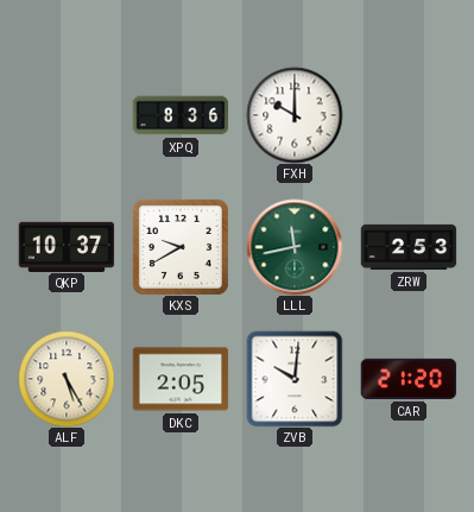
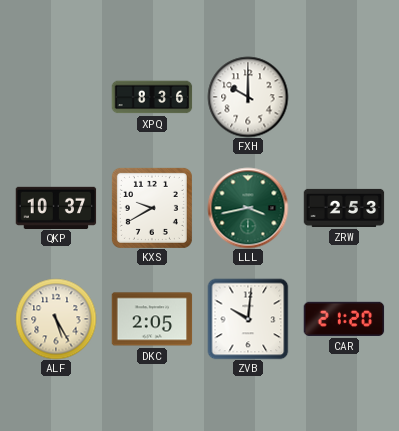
LLL: 11:43 -> 3:43 (248, 208)
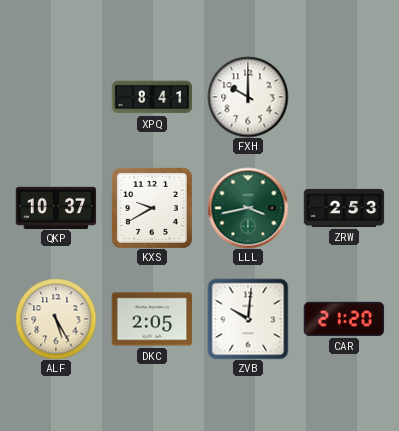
XPQ: 8:36 -> 8:41 (152, 97)
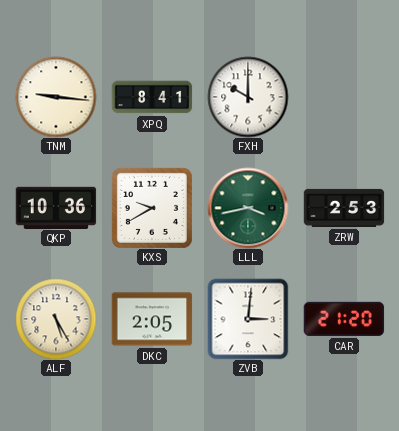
TNM: none -> 9:16 (56, 97)
QKP: 10:37 -> 10:36 (56, 207)
ZVB: 10:01 -> 3:01 (248, 319)
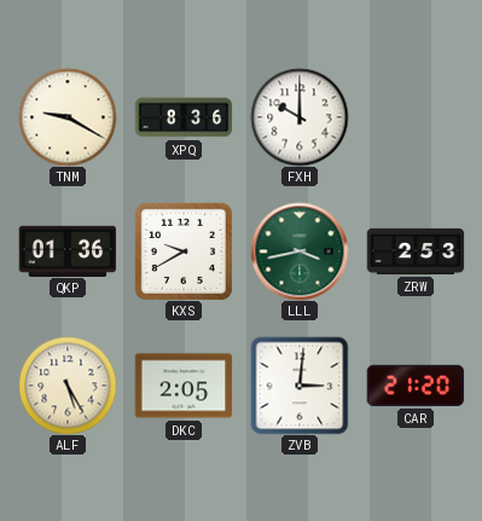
TNM: 9:16 -> 9:20 (68, 117)
XPQ: 8:41 -> 8:36 (184, 117)
QKP: 10:36 -> 01:36 (68, 250)
